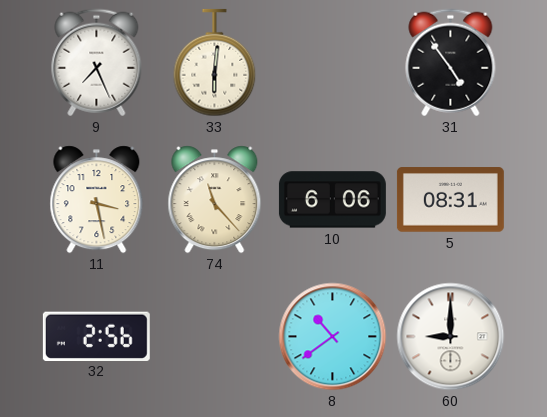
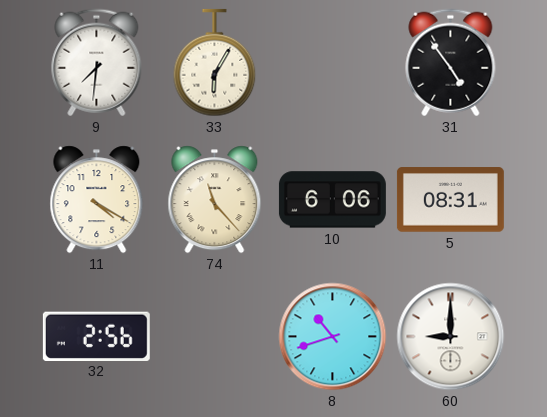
9: 7:26 -> 7:31 (97, 63)
33: 6:01 -> 6:05 (215, 63)
11: 3:28 -> 4:20 (97, 200)
8: 10:39 -> 10:42 (333, 337)
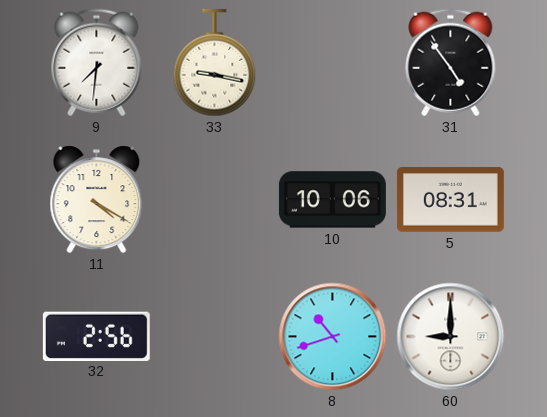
33: 6:05 -> 9:17 (215, 63)
74: 11:23 -> none (215, 200)
10: 6:06 -> 10:06 (332, 200)
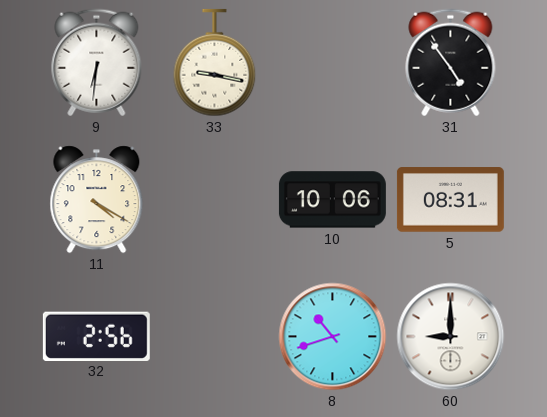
9: 7:31 -> 6:31 (97, 63)
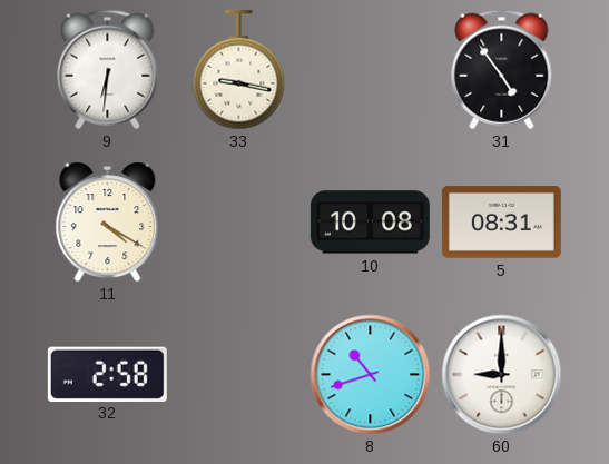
10: 10:06 -> 10:08 (370, 223)
32: 2:56 -> 2:58 (107, 374)
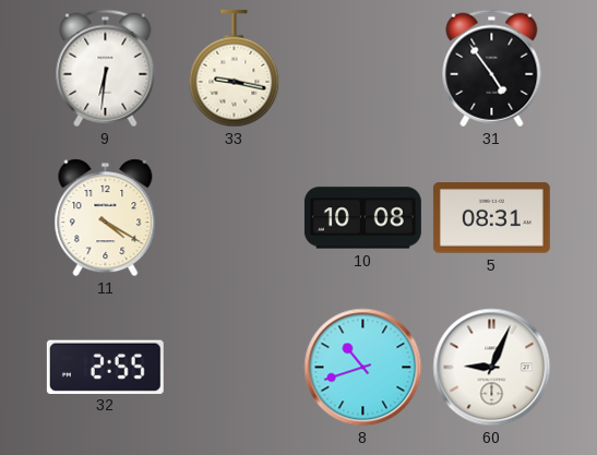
32: 2:58 -> 2:55 (105, 367)
60: 9:00 -> 9:04 (492, 368)
